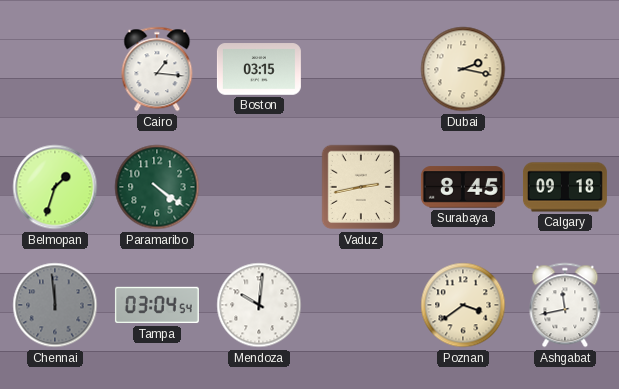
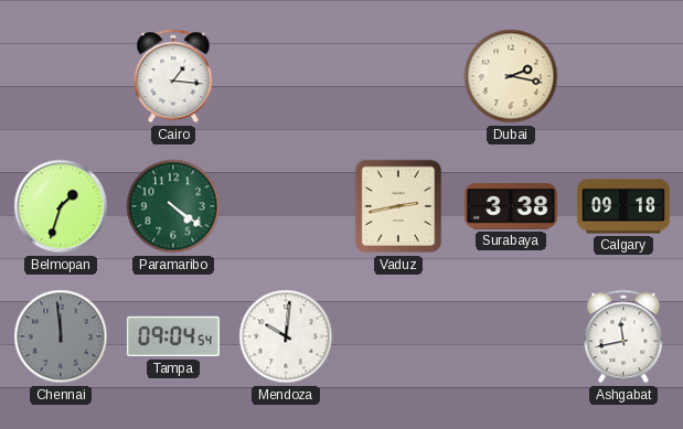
Boston: 03:15 -> none (259, 69)
Surabaya: 8:45 -> 3:38 (511, 206)
Tampa: 03:04 -> 09:04 (173, 336)
Poznan: 3:39 -> none (463, 305)
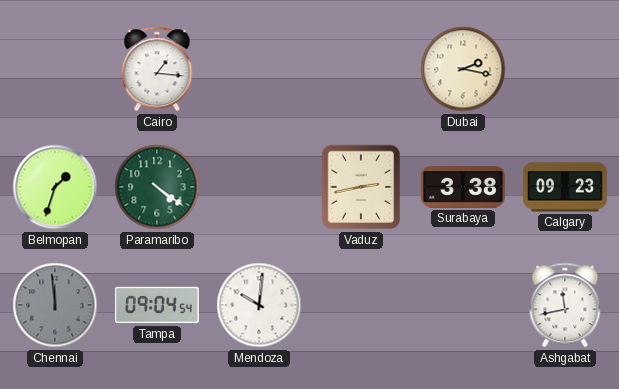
Calgary: 09:18 -> 09:23 (565, 187)
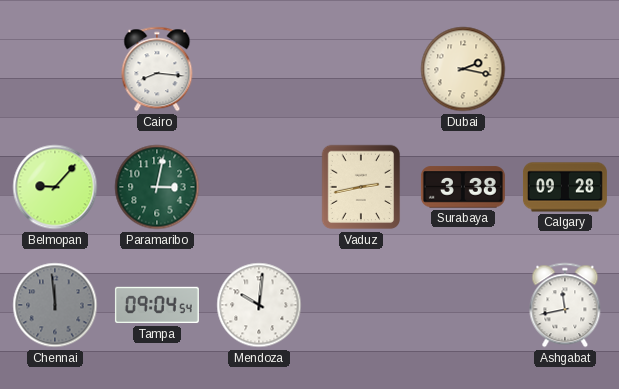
Cairo: 1:16 -> 8:16 (157, 69)
Belmopan: 1:33 -> 9:07 (55, 187)
Paramaribo: 4:21 -> 3:02 (157, 187)
Calgary: 09:23 -> 09:28 (565, 187)
